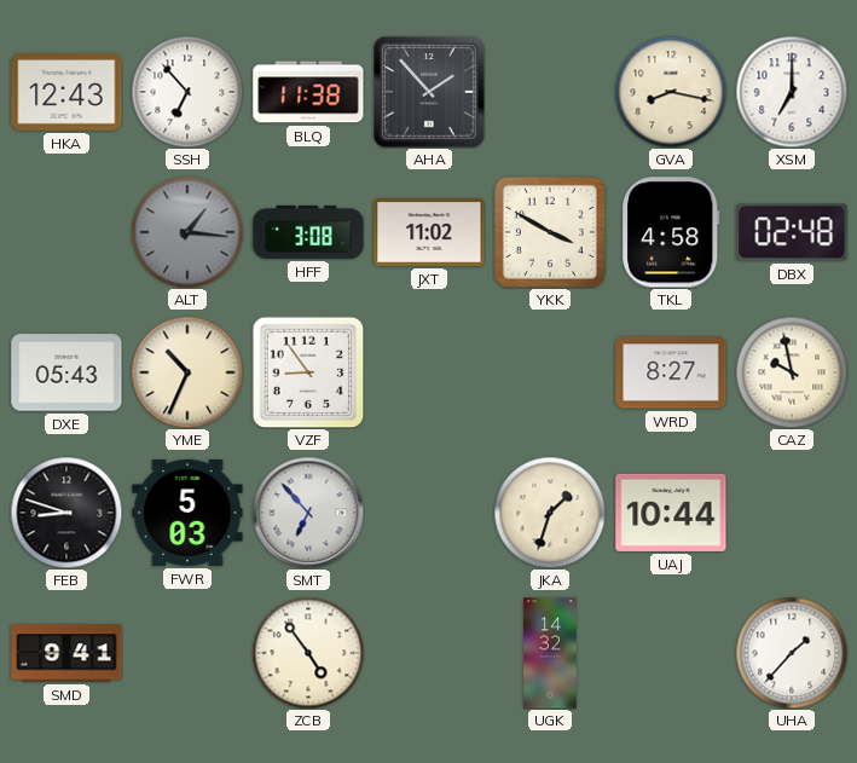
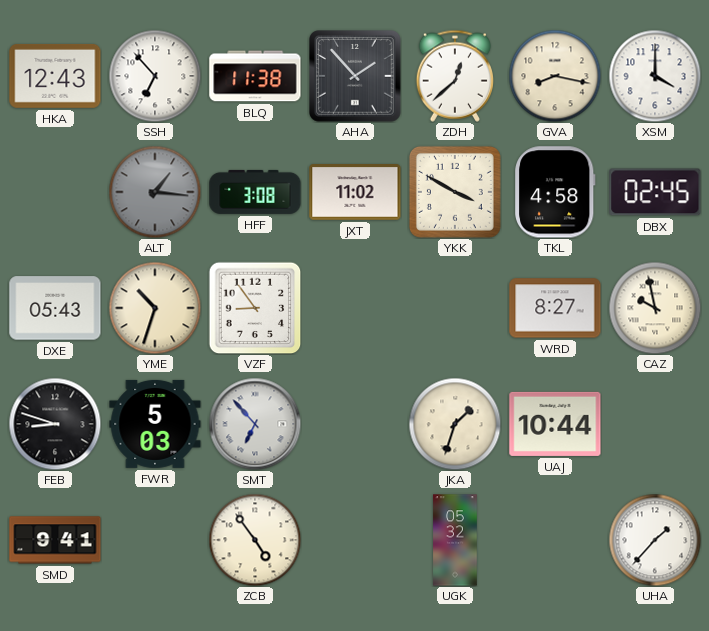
ZDH: none -> 12:38 (455, 76)
XSM: 7:00 -> 4:00 (655, 76)
DBX: 02:48 -> 02:45 (655, 192)
YME: 10:34 -> 10:33 (155, 308)
UGK: 14:32 -> 05:32 (455, 540)
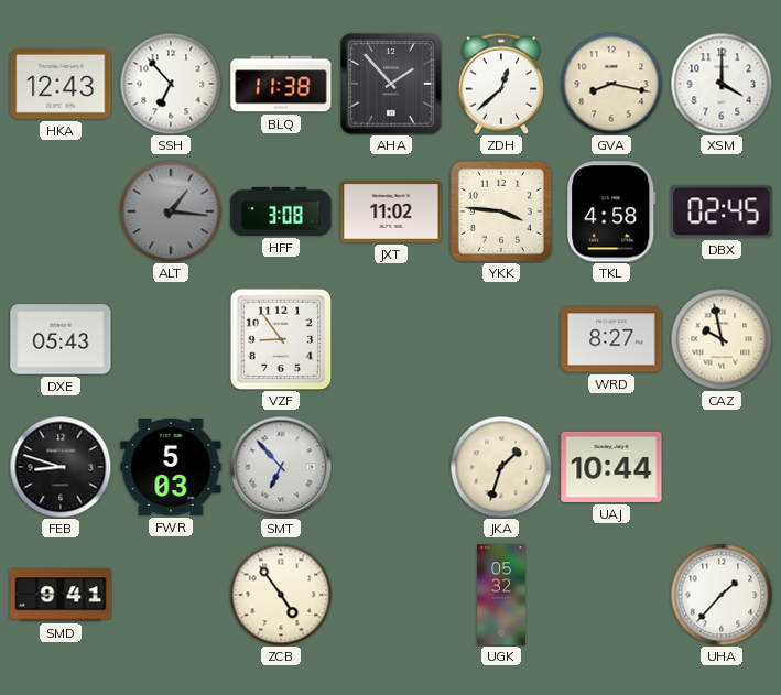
YKK: 3:50 -> 3:46 (501, 211)
YME: 10:33 -> none (155, 308)
